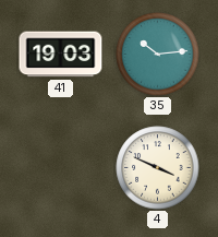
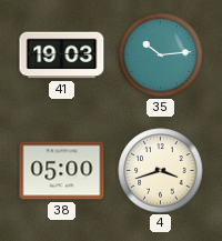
38: none -> 05:00 (62, 171)
4: 3:49 -> 3:42 (161, 171)
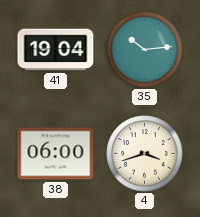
41: 19:03 -> 19:04 (56, 50)
38: 05:00 -> 06:00 (56, 154)
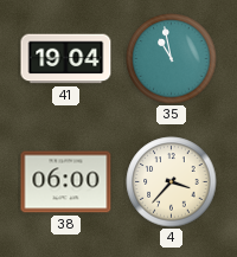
35: 10:14 -> 10:58 (172, 59)
4: 3:42 -> 3:37 (172, 182)
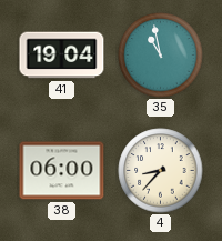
4: 3:37 -> 8:37 (161, 171)
